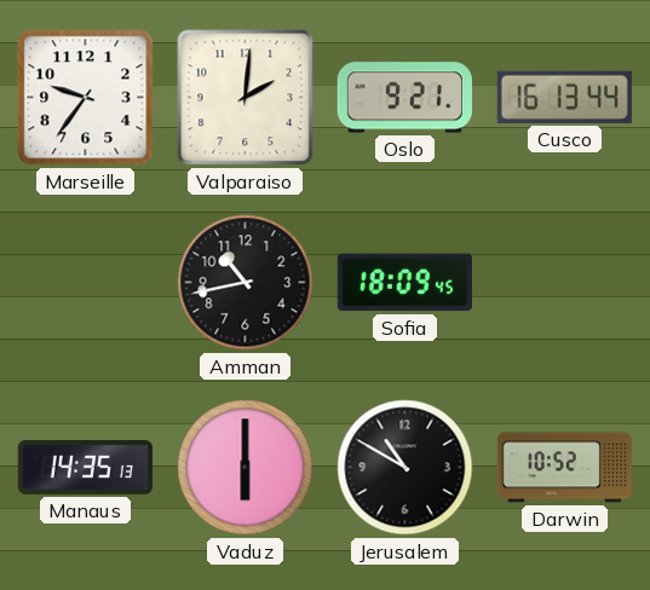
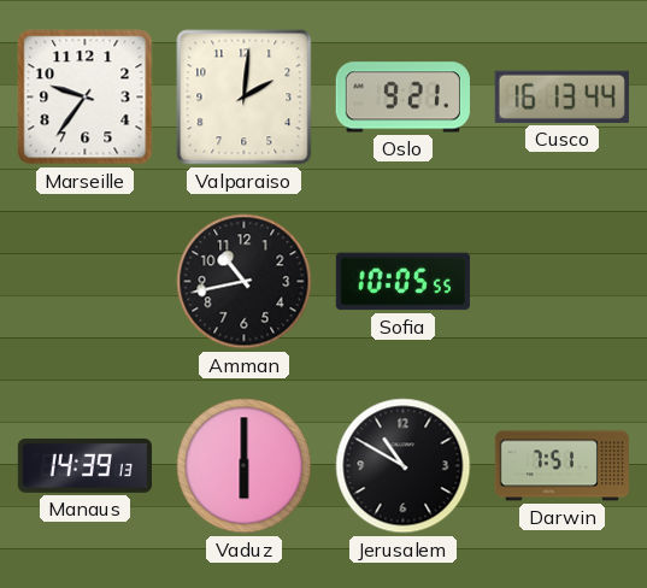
Sofia: 18:09 -> 10:05 (402, 282)
Manaus: 14:35 -> 14:39 (84, 465)
Darwin: 10:52 -> 7:51 (561, 466)
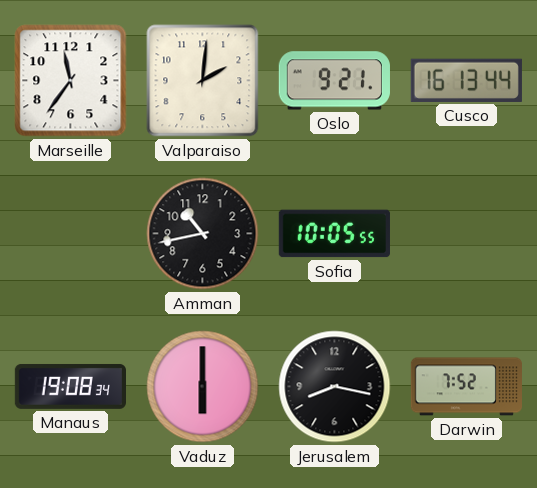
Marseille: 9:36 -> 11:36 (71, 81)
Manaus: 14:39 -> 19:08 (70, 386)
Jerusalem: 10:50 -> 8:17 (335, 387)
Darwin: 7:51 -> 7:52 (466, 387)
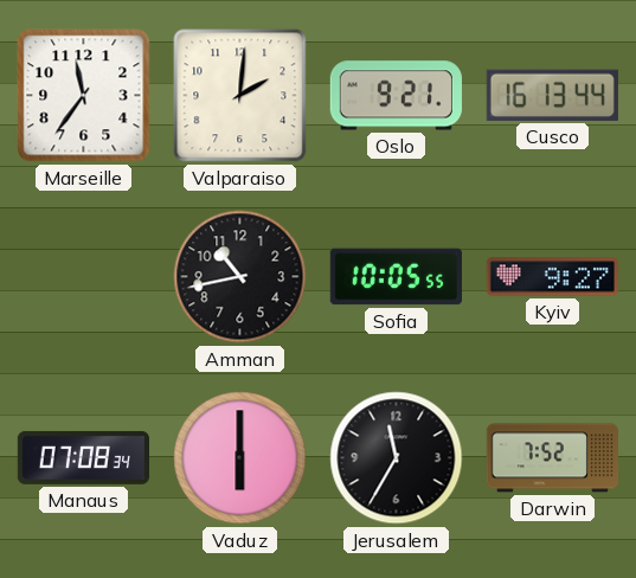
Kyiv: none -> 9:27 (552, 277)
Manaus: 19:08 -> 07:08 (83, 457)
Jerusalem: 8:17 -> 11:35 (397, 458)
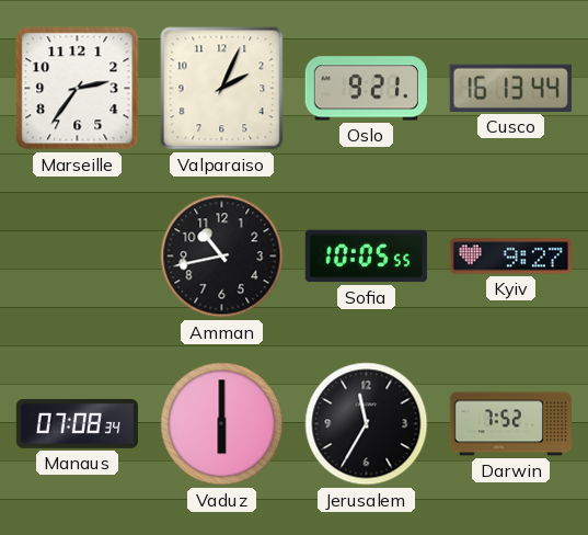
Marseille: 11:36 -> 2:36 (78, 89)
Valparaiso: 2:01 -> 2:04 (222, 89)
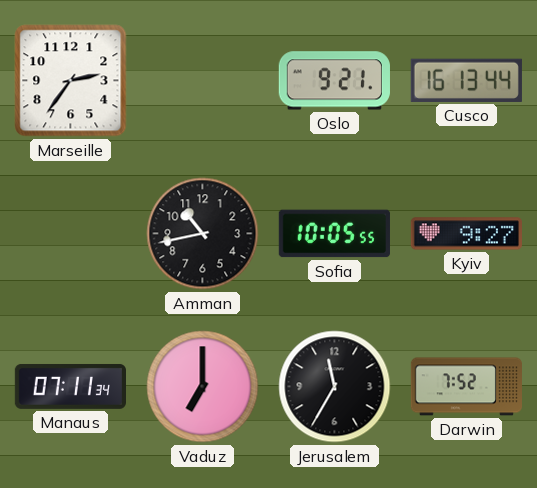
Valparaiso: 2:04 -> none (222, 89)
Manaus: 07:08 -> 07:11 (70, 386)
Vaduz: 6:00 -> 7:00 (203, 387)
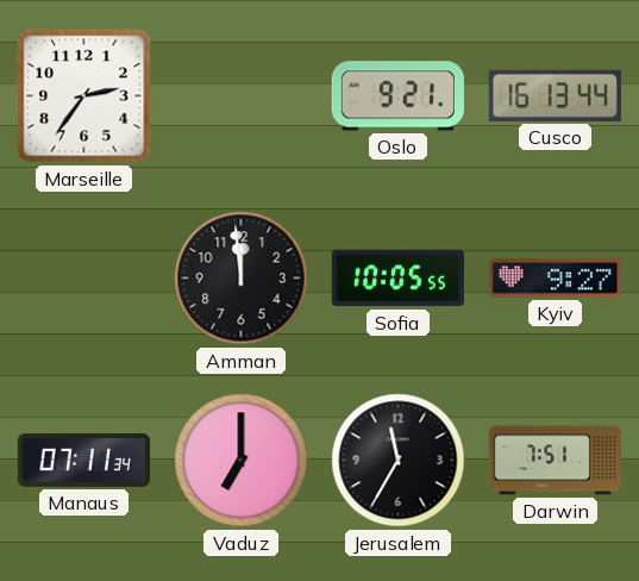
Amman: 10:43 -> 11:59 (242, 279)
Darwin: 7:52 -> 7:51 (555, 461)
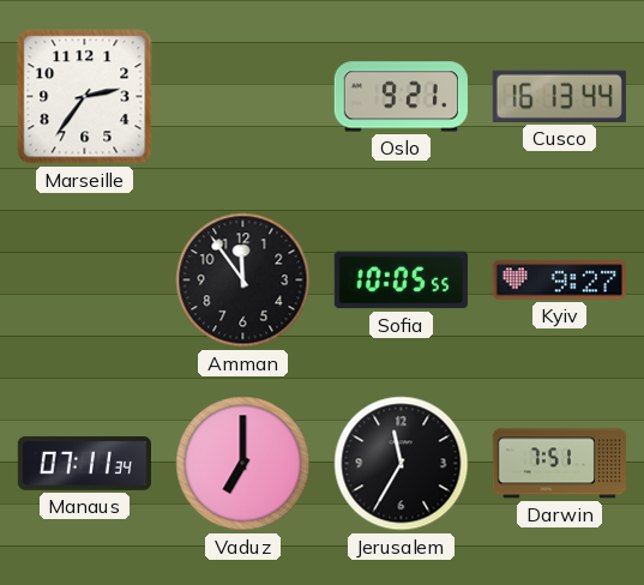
Amman: 11:59 -> 11:54 (243, 281)
